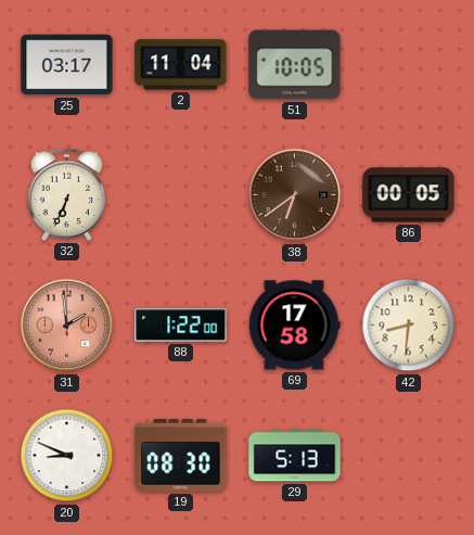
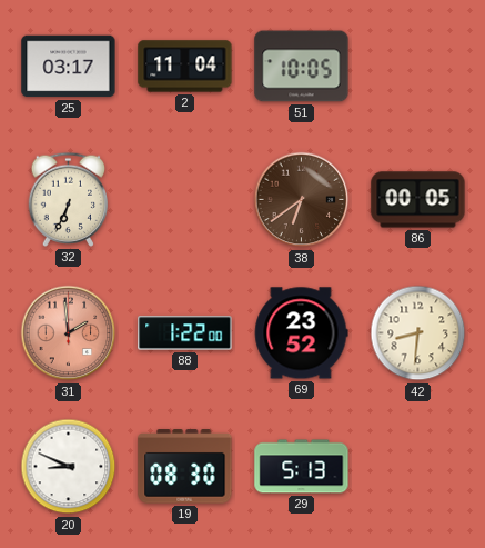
69: 17:58 -> 23:52 (301, 333)
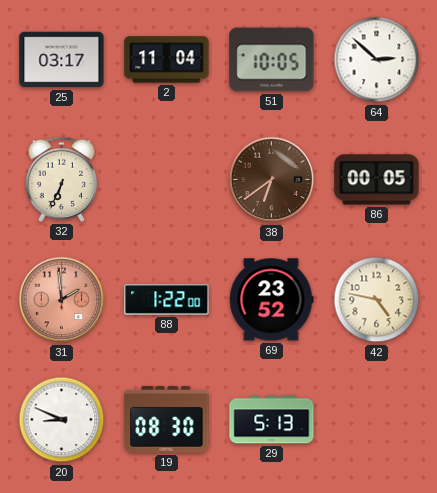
64: none -> 2:52 (377, 60)
42: 8:31 -> 4:47 (377, 300)
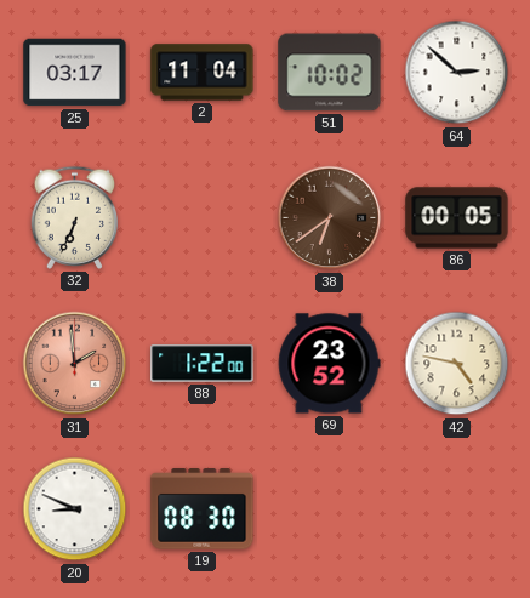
51: 10:05 -> 10:02 (330, 73)
29: 5:13 -> none (272, 420)
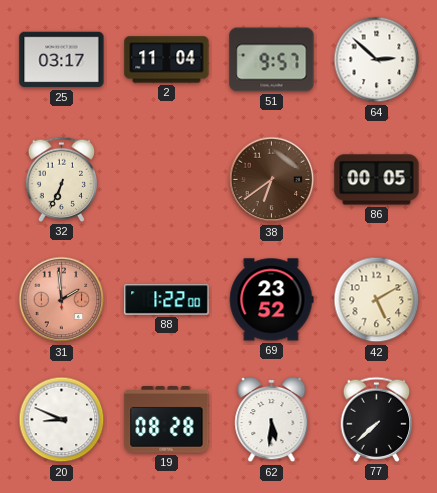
51: 10:02 -> 9:57 (272, 60)
42: 4:47 -> 5:10 (377, 300)
19: 08:30 -> 08:28 (167, 420)
62: none -> 5:31 (272, 420)
77: none -> 7:38 (377, 419)
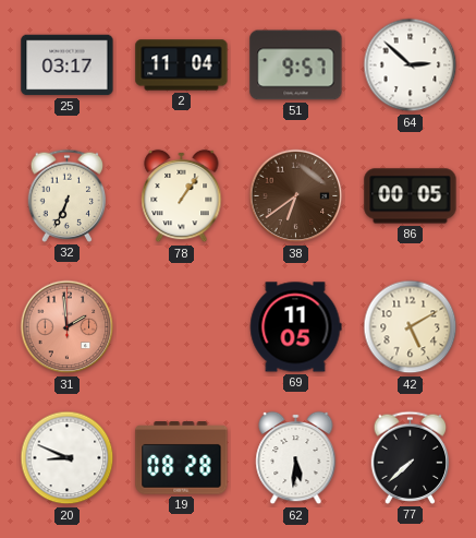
78: none -> 1:06 (182, 196)
88: 1:22 -> none (167, 300)
69: 23:52 -> 11:05 (295, 327)
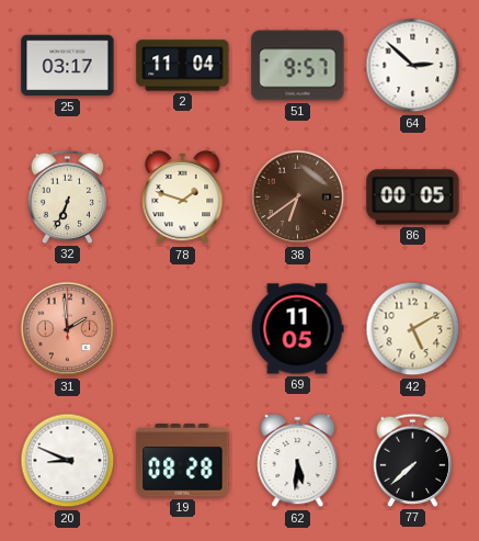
78: 1:06 -> 1:48 (183, 198)
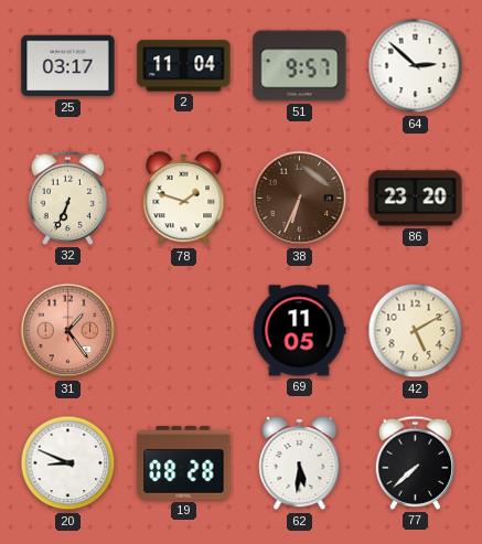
38: 6:39 -> 6:34 (300, 199)
86: 00:05 -> 23:20 (416, 199)
31: 1:59 -> 1:24 (68, 331)
